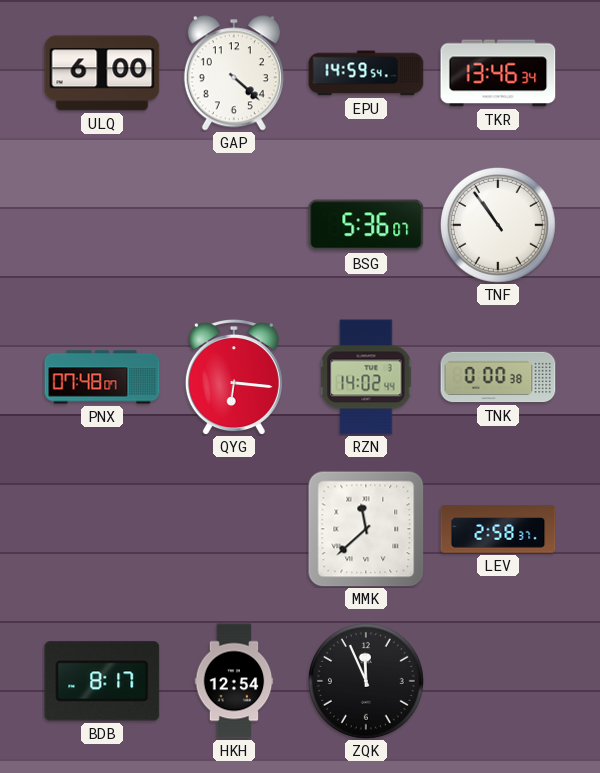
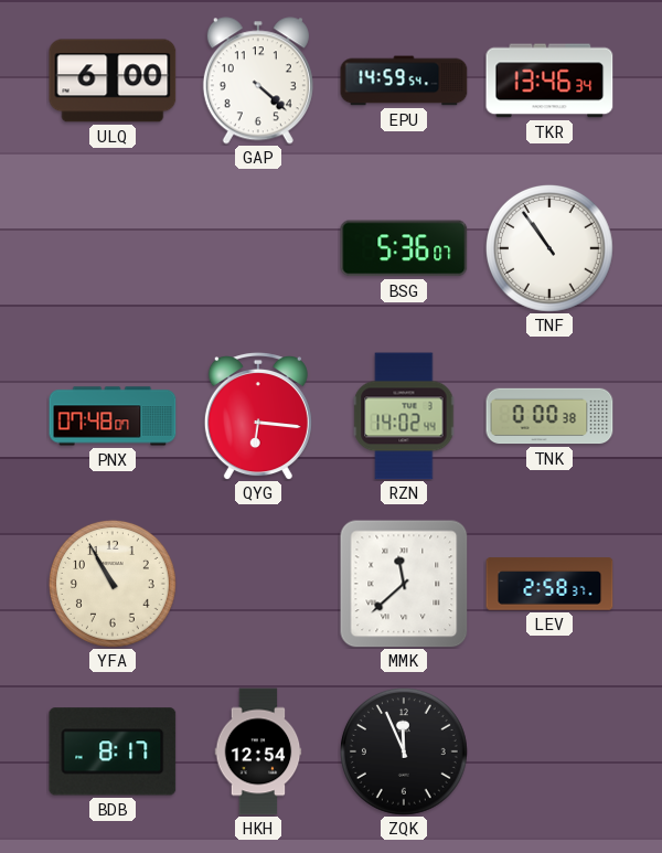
YFA: none -> 10:55 (113, 584)
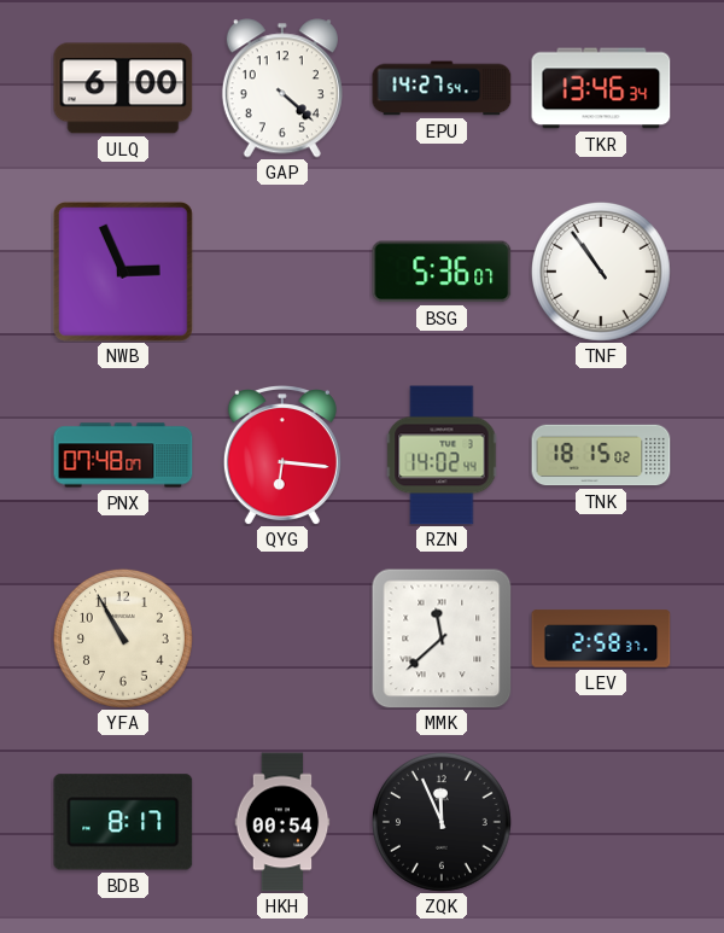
EPU: 14:59 -> 14:27 (442, 88)
NWB: none -> 2:56 (123, 272)
TNK: 0:00 -> 18:15 (601, 455)
HKH: 12:54 -> 00:54 (282, 822)
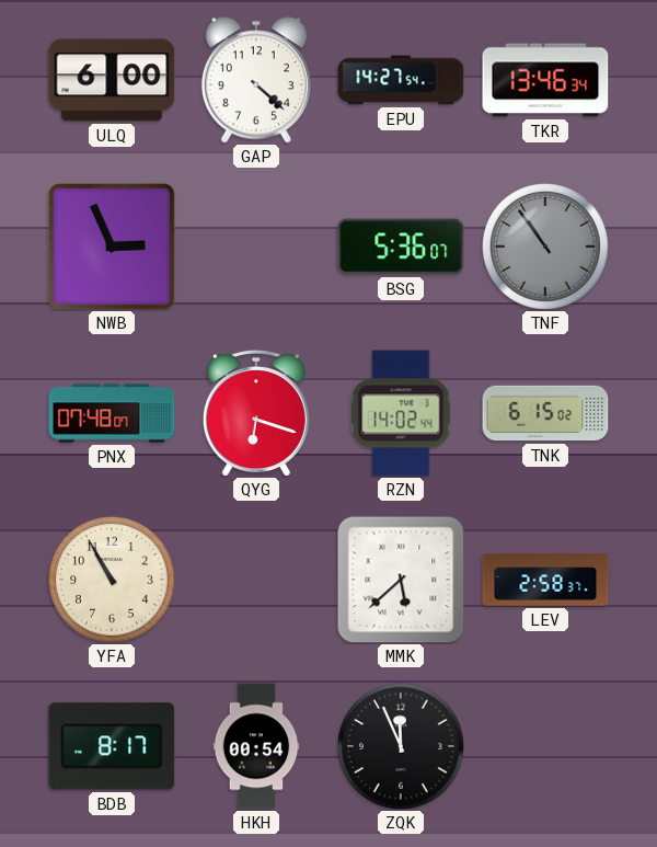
TNF dial: white -> grey (545, 247)
QYG: 6:16 -> 6:18 (256, 414)
TNK: 18:15 -> 6:15 (545, 413)
MMK: 11:38 -> 5:38 (401, 580)
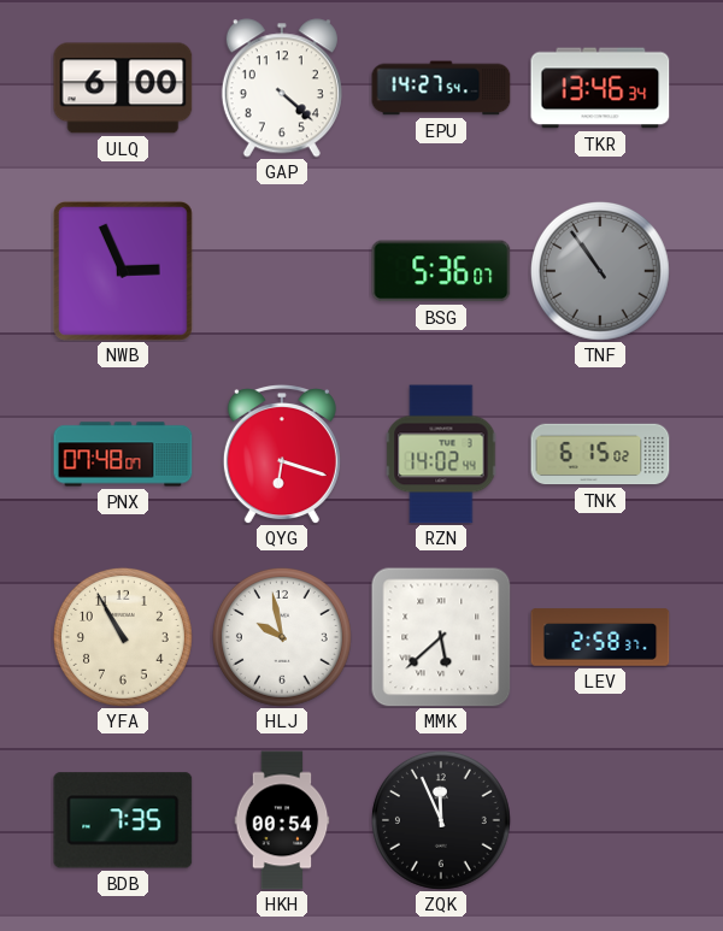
HLJ: none -> 9:58 (282, 637)
BDB: 8:17 -> 7:35 (123, 820)
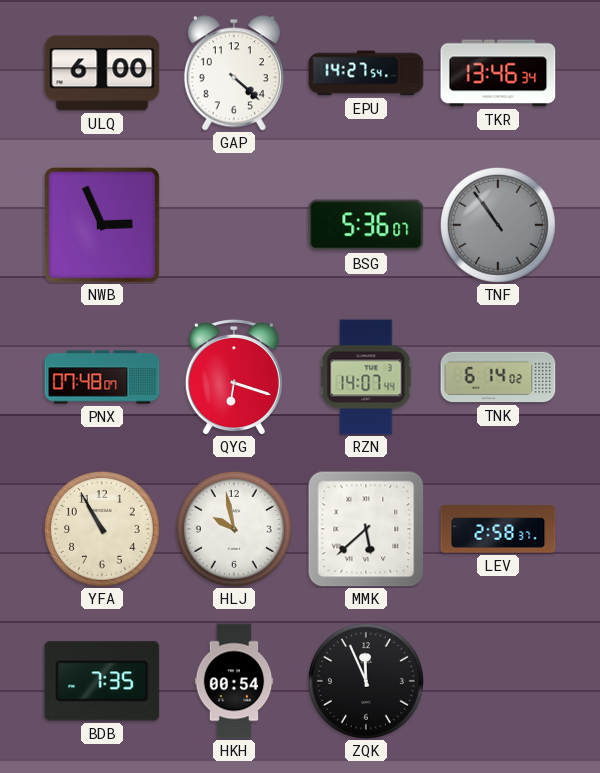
RZN: 14:02 -> 14:07 (366, 377)
TNK: 6:15 -> 6:14 (498, 377)
